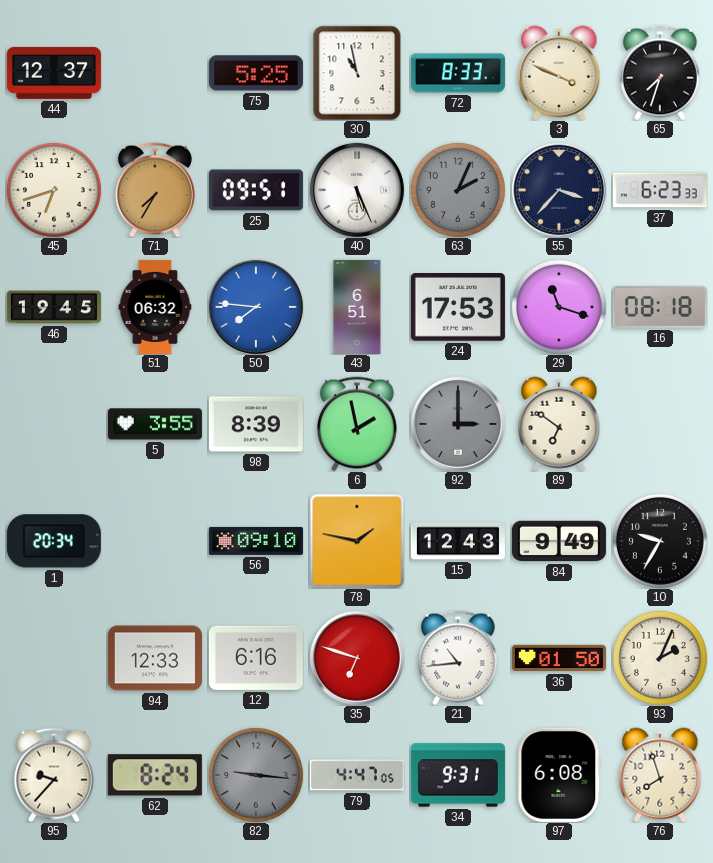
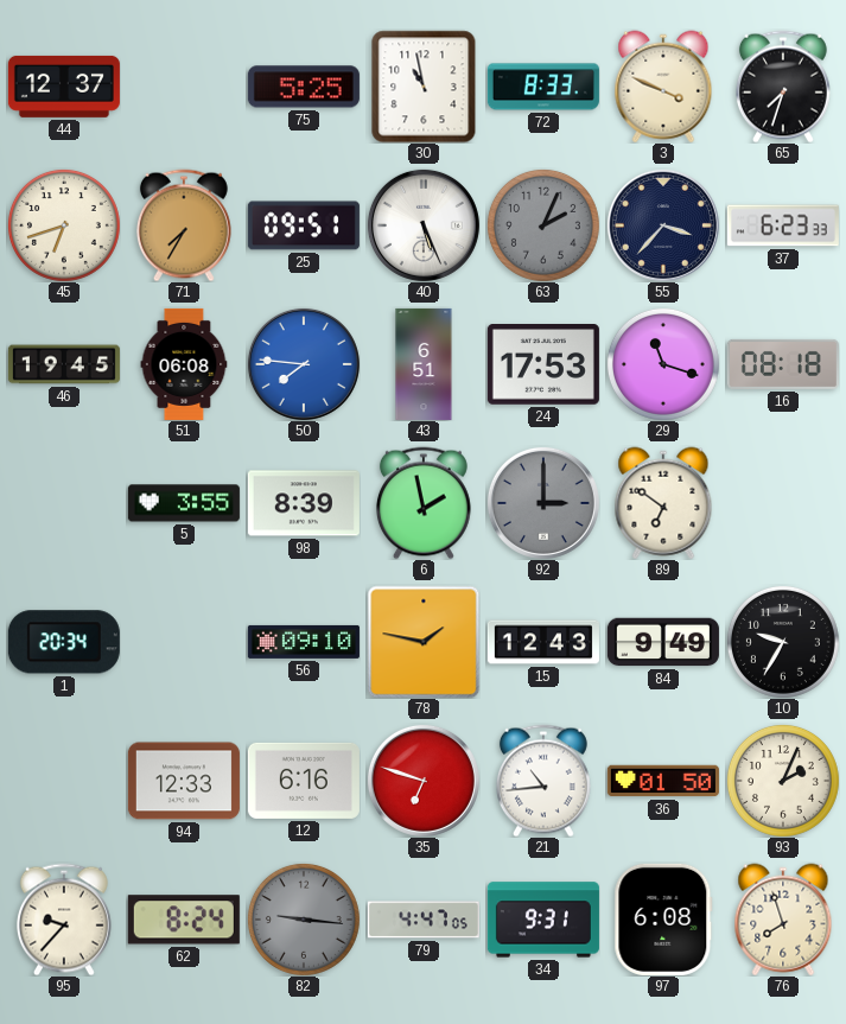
51: 06:32 -> 06:08 (184, 364)
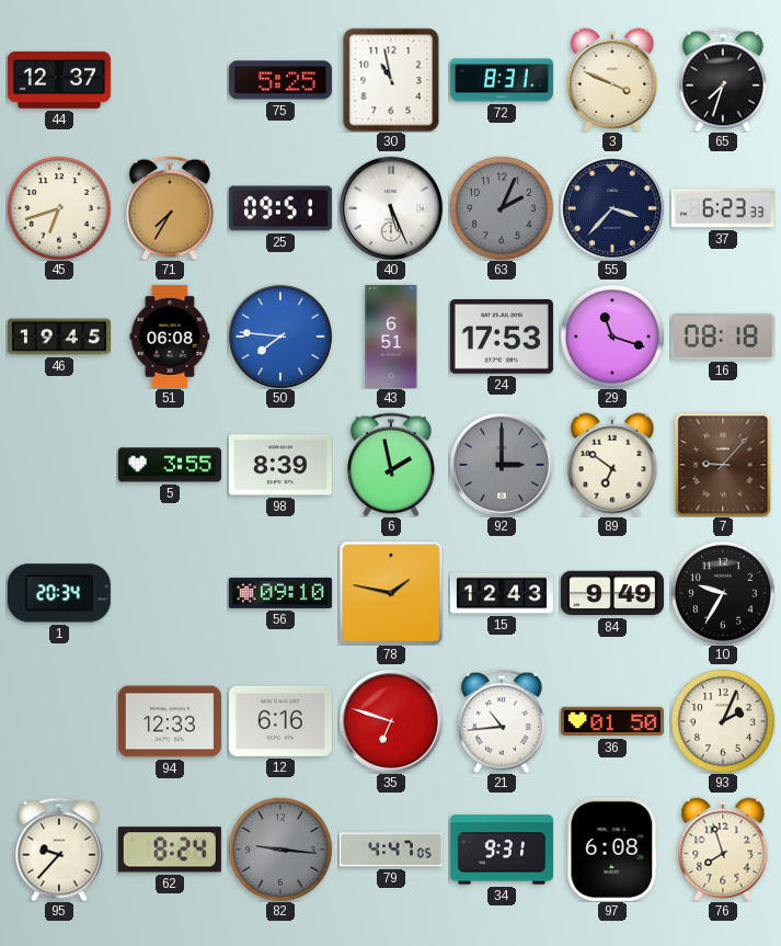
72: 8:33 -> 8:31 (502, 80)
7: none -> 9:07 (723, 465)
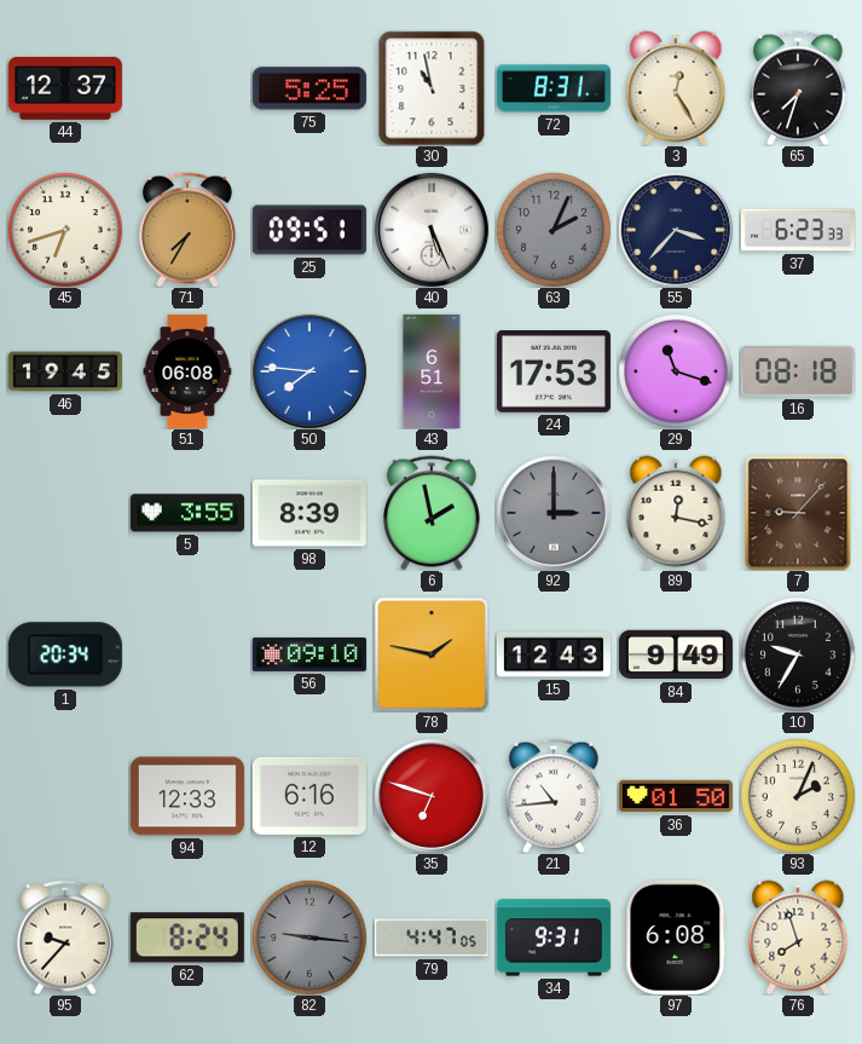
3: 3:49 -> 12:25 (676, 88)
89: 6:51 -> 12:17 (676, 513)
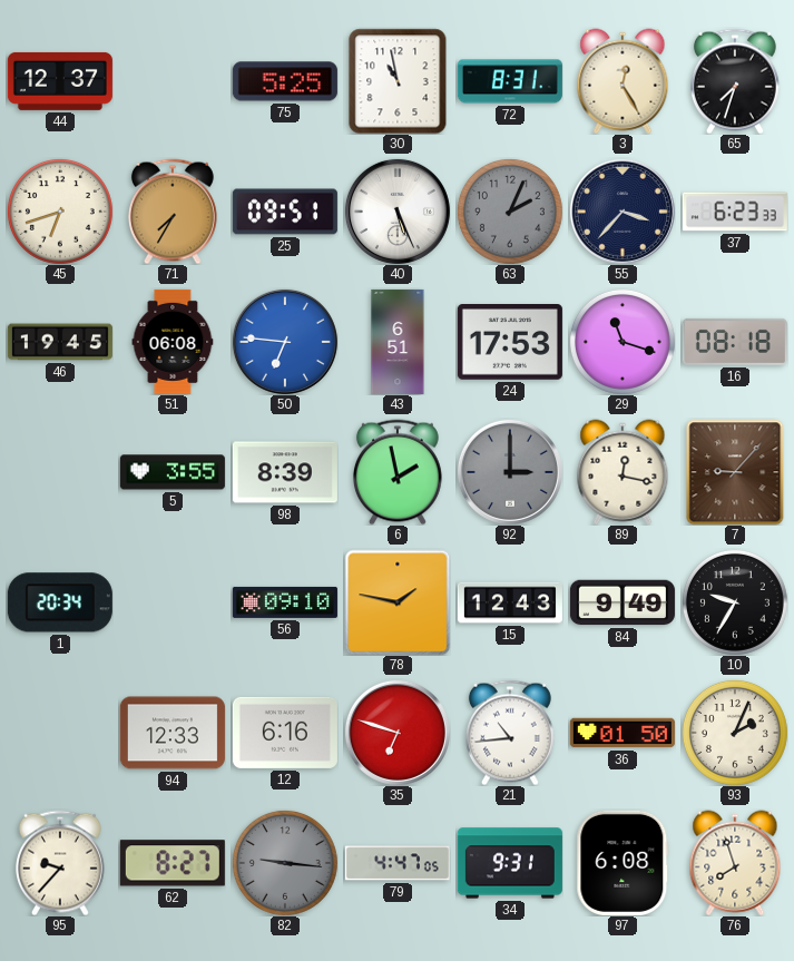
50: 7:46 -> 6:46 (285, 342)
62: 8:24 -> 8:27 (173, 863)
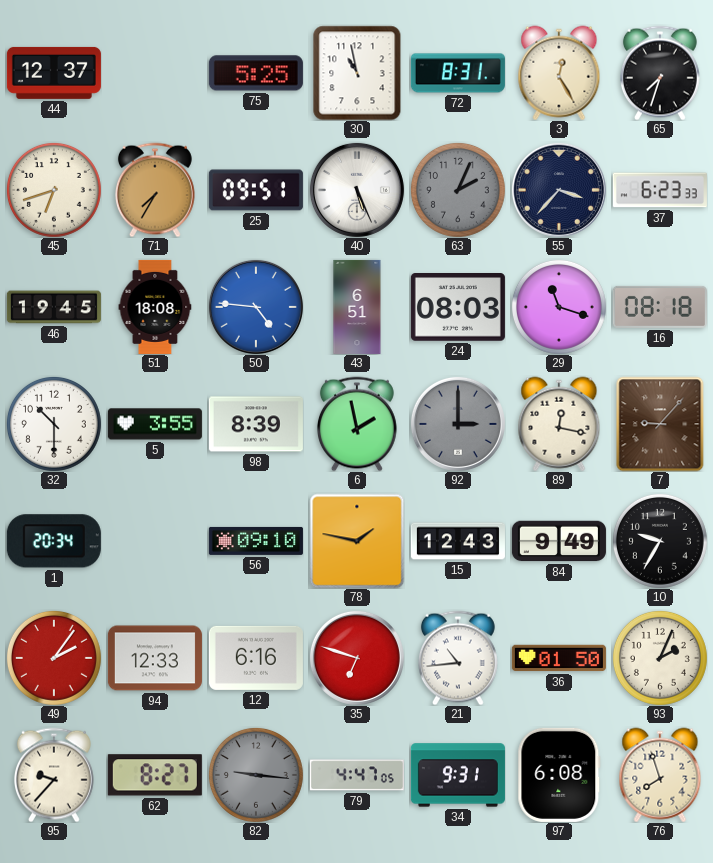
51: 06:08 -> 18:08 (155, 307)
50: 6:46 -> 4:46 (256, 307)
24: 17:53 -> 08:03 (458, 308)
32: none -> 10:30 (54, 424)
49: none -> 2:06 (54, 658)
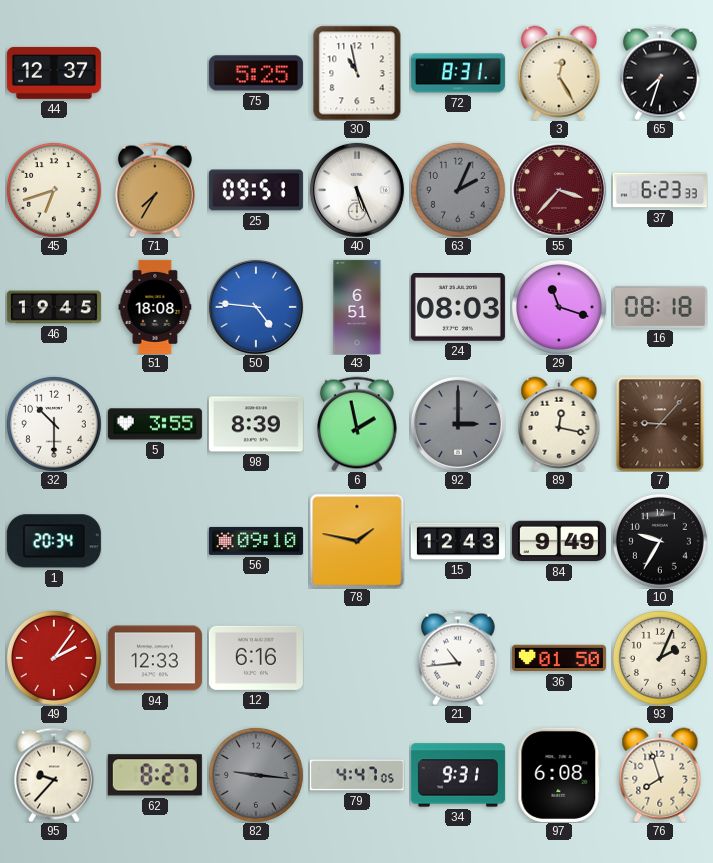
55 dial: navy -> burgundy (559, 190)
35: 6:48 -> none (357, 658)
